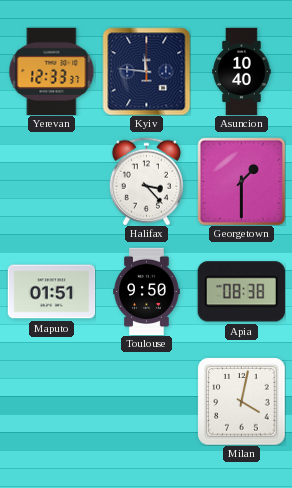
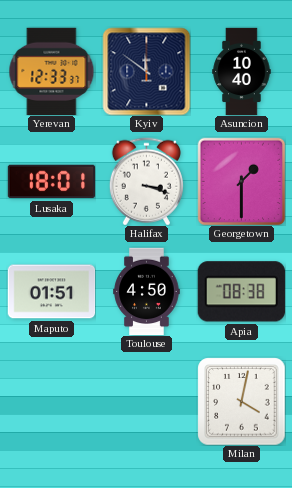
Kyiv: 11:46 -> 11:51 (146, 71)
Lusaka: none -> 18:01 (51, 182)
Halifax: 3:23 -> 3:18 (146, 181)
Toulouse: 9:50 -> 4:50 (147, 291)
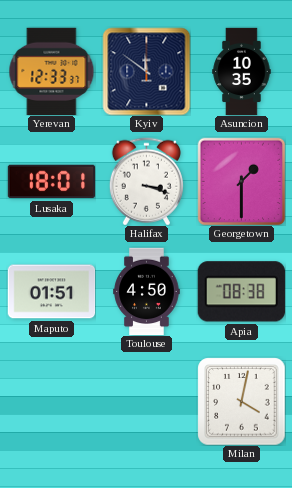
Asuncion: 10:40 -> 10:35 (242, 71)
